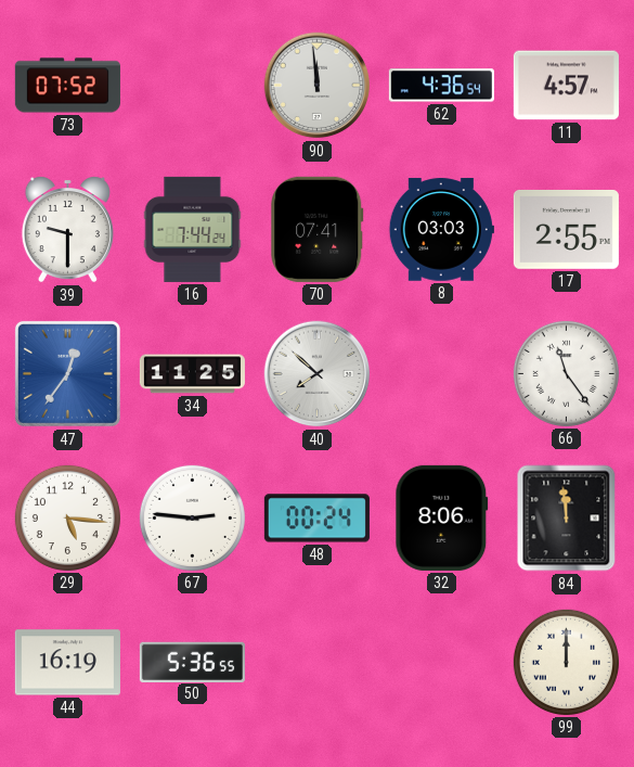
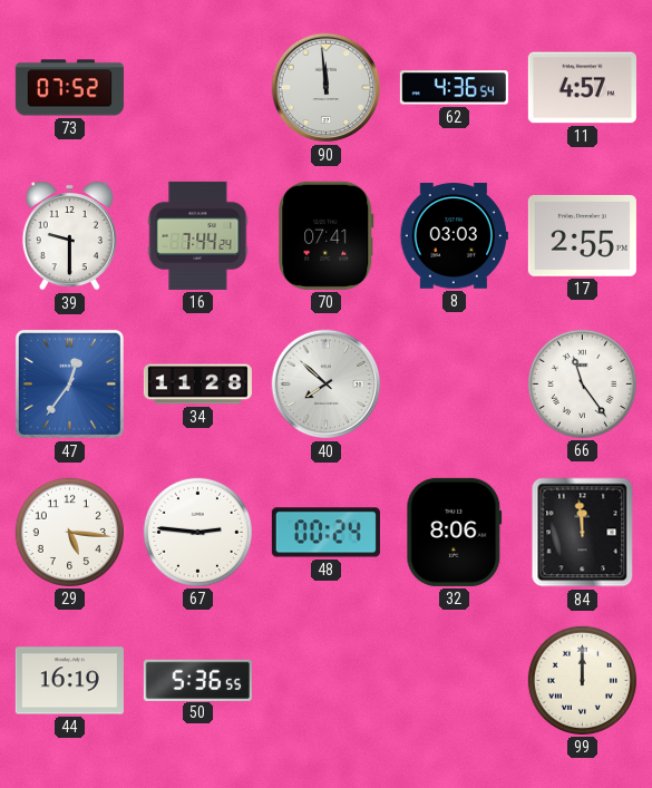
34: 11:25 -> 11:28 (197, 385)
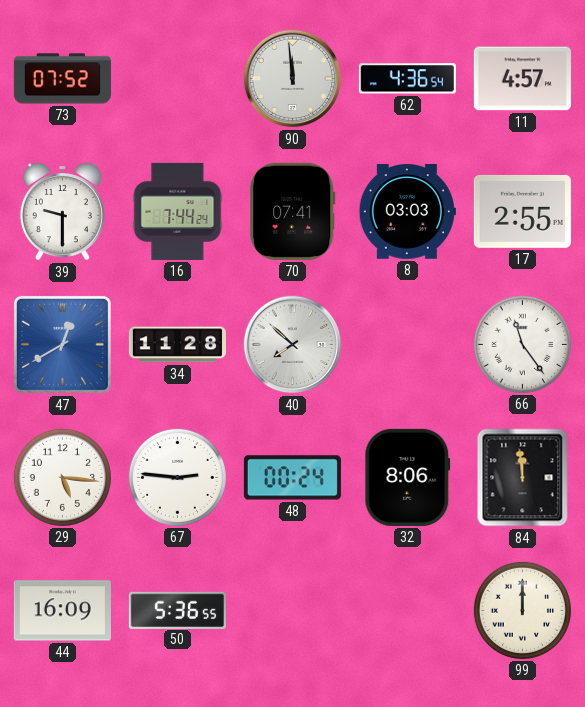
47: 12:36 -> 12:40 (62, 344)
44: 16:19 -> 16:09 (62, 611)
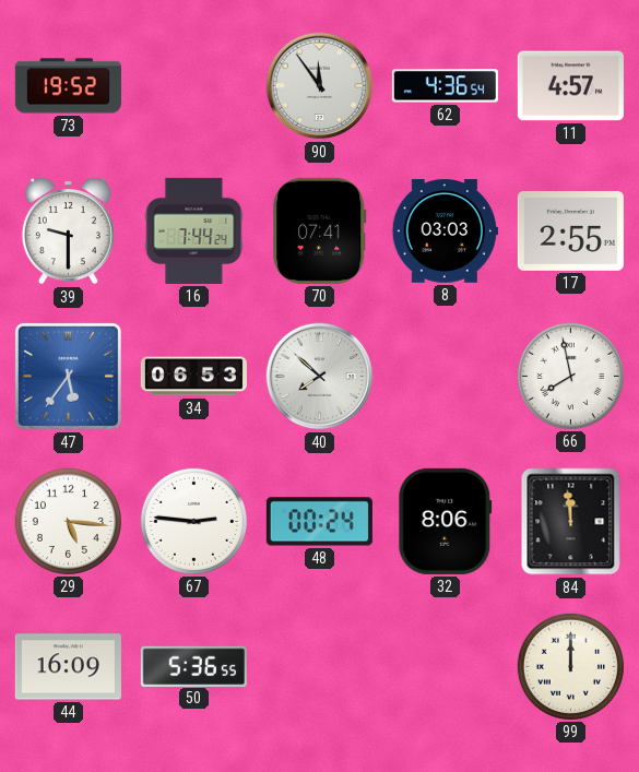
73: 07:52 -> 19:52 (68, 86)
90: 11:59 -> 11:54 (320, 86)
47: 12:40 -> 5:36 (68, 376)
34: 11:28 -> 06:53 (193, 377)
66: 11:24 -> 7:58 (570, 376)
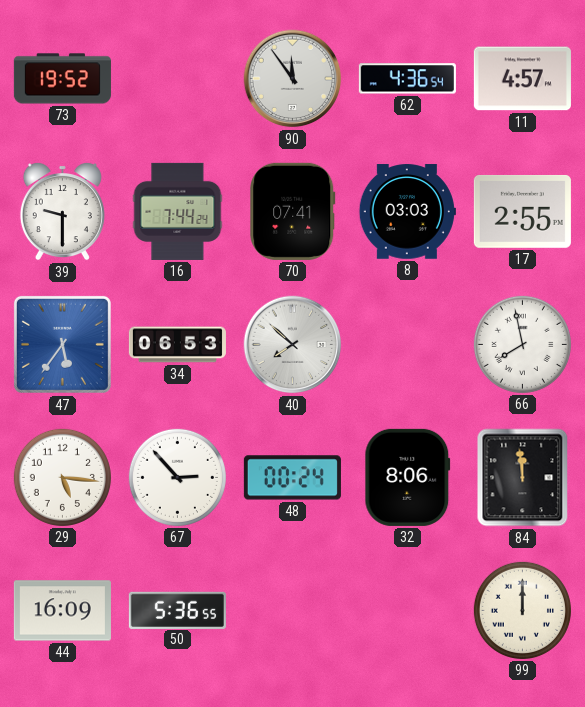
67: 2:46 -> 2:53 (177, 477)
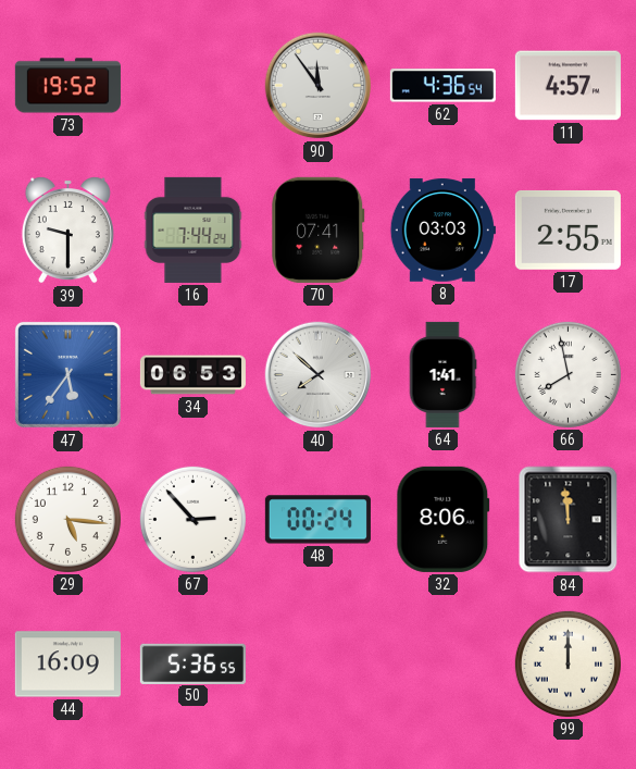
64: none -> 1:41 (442, 374)
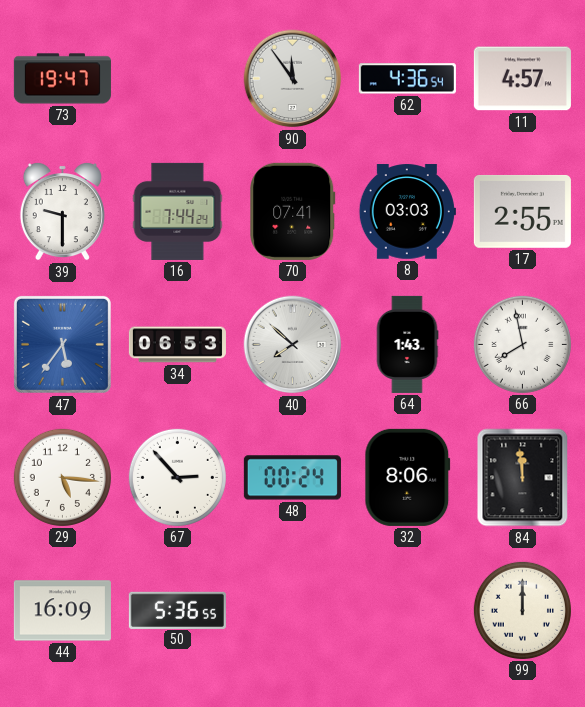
73: 19:52 -> 19:47 (62, 79)
64: 1:41 -> 1:43 (407, 344)
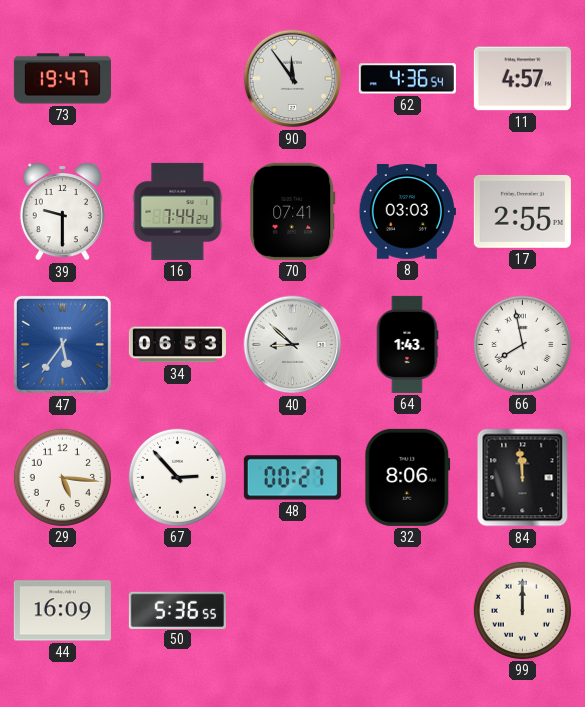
40: 7:52 -> 8:52 (293, 345)
48: 00:24 -> 00:27 (292, 478)
